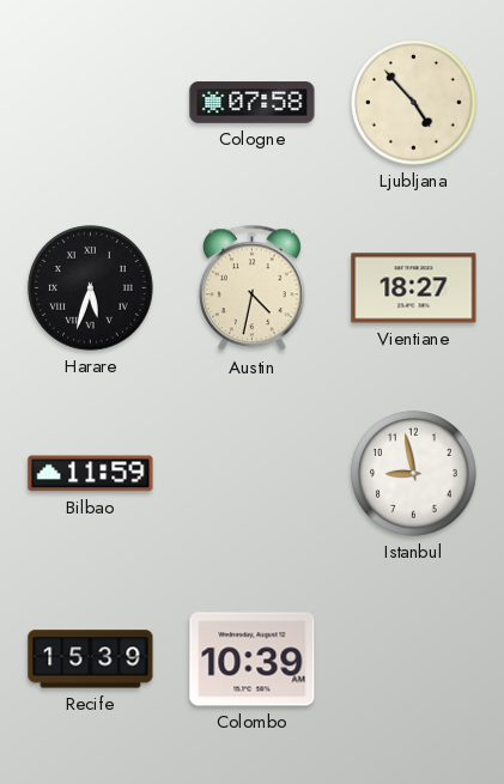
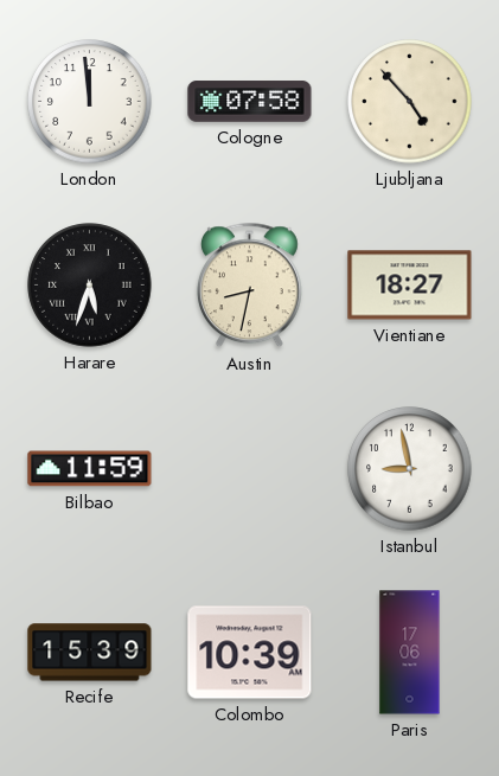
London: none -> 11:59 (90, 102)
Austin: 4:32 -> 8:32 (249, 286)
Paris: none -> 17:06 (410, 653)
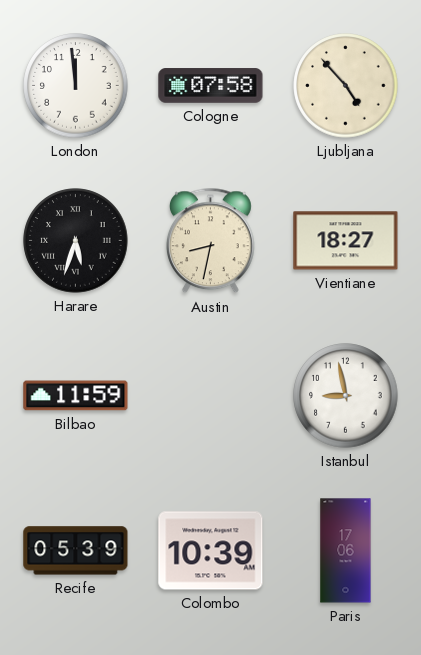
Recife: 15:39 -> 05:39 (76, 551)
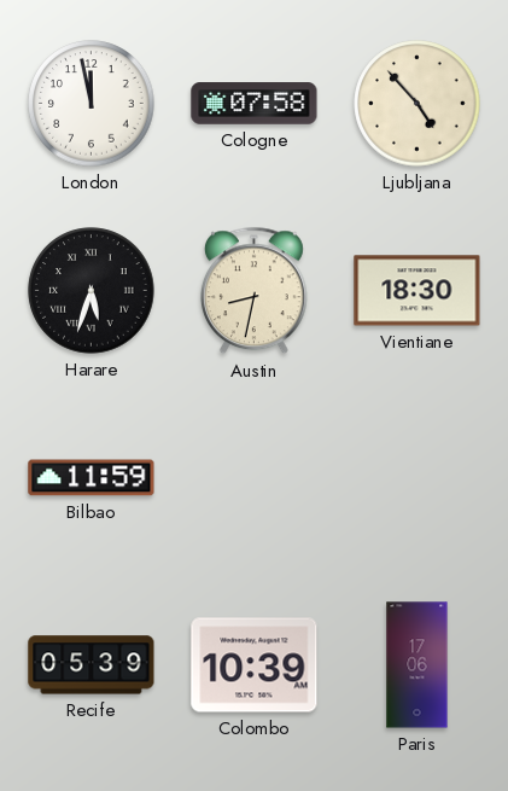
London: 11:59 -> 11:58 (92, 104)
Vientiane: 18:27 -> 18:30 (418, 291)
Istanbul: 8:58 -> none (346, 396)
